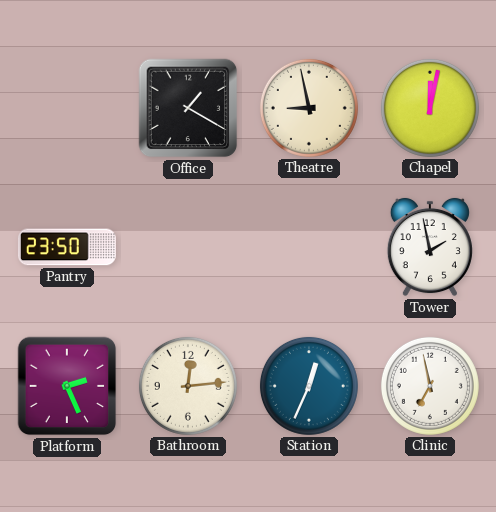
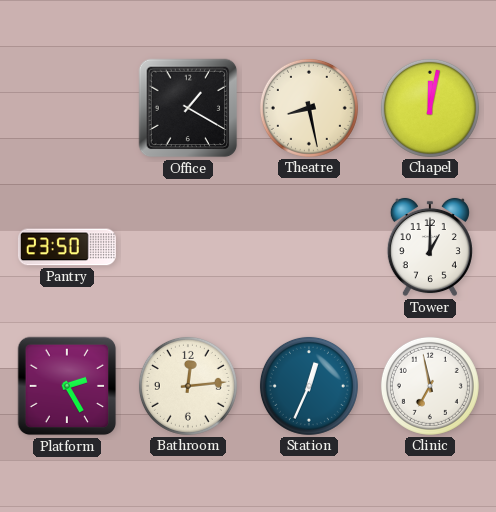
Theatre: 8:58 -> 8:28 (309, 108)
Tower: 1:58 -> 1:00 (430, 247)
Platform: 2:26 -> 2:25 (67, 386)
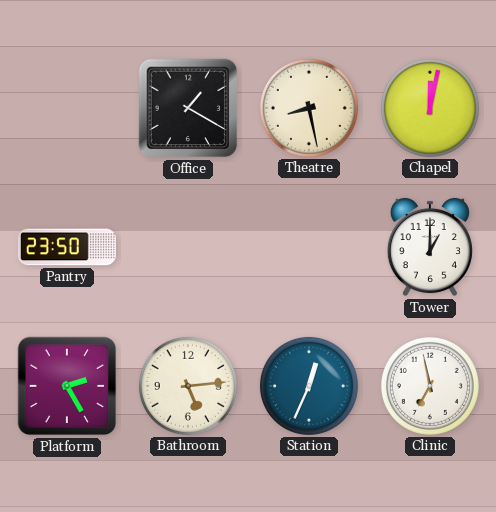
Bathroom: 12:14 -> 5:14 (188, 386)
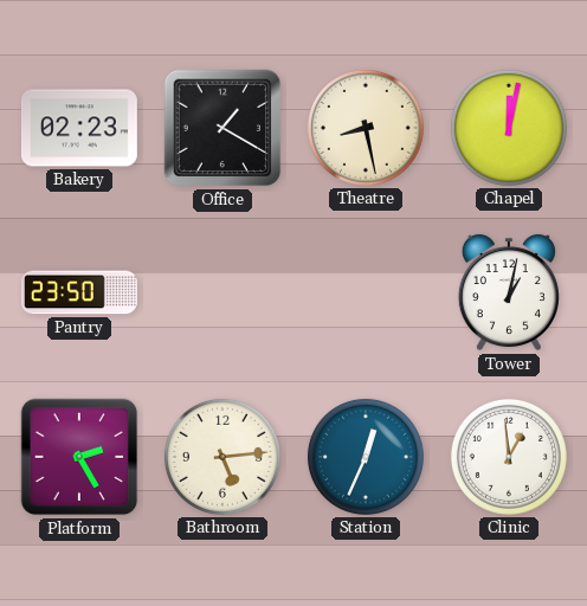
Bakery: none -> 02:23 (79, 128)
Tower: 1:00 -> 1:02 (509, 292)
Clinic: 6:58 -> 12:59 (509, 457)
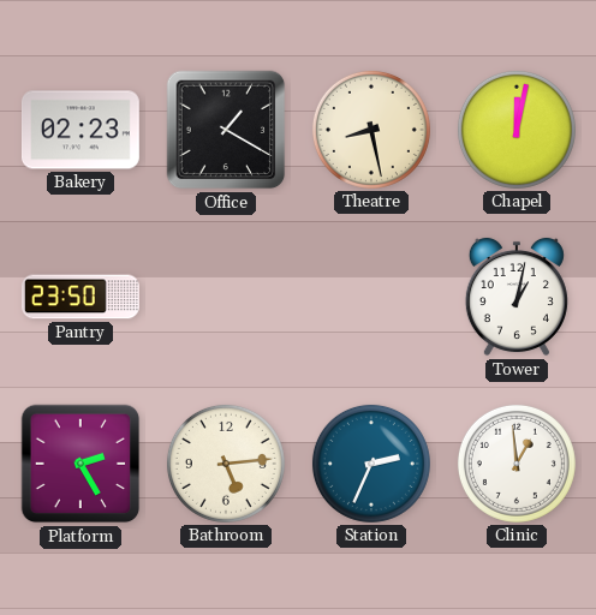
Station: 12:34 -> 2:34 (371, 464)
